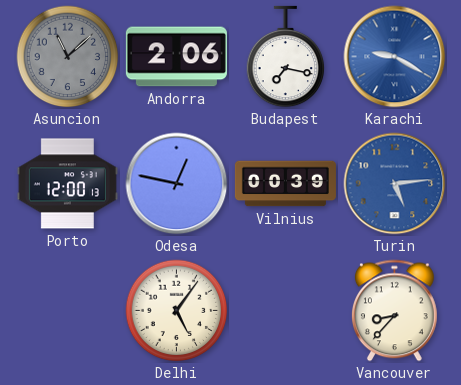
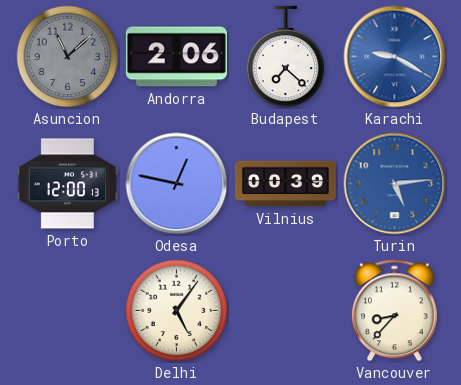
Budapest: 7:17 -> 7:22 (286, 57)
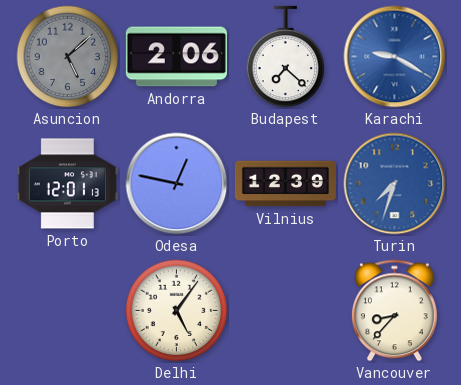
Asuncion: 11:08 -> 5:08 (68, 57)
Porto: 12:00 -> 12:01 (67, 184)
Vilnius: 00:39 -> 12:39 (285, 184)
Turin: 5:14 -> 7:33 (395, 184)
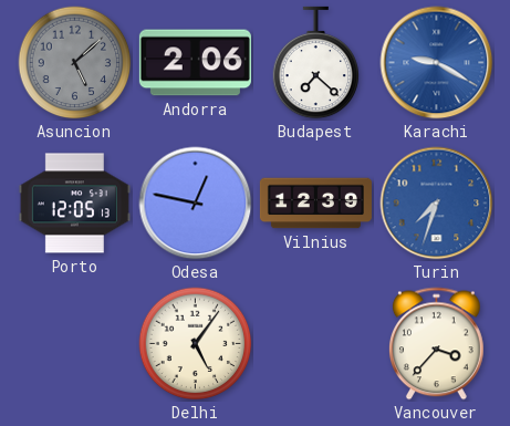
Porto: 12:01 -> 12:05 (74, 204)
Vancouver: 8:37 -> 3:37 (436, 344)
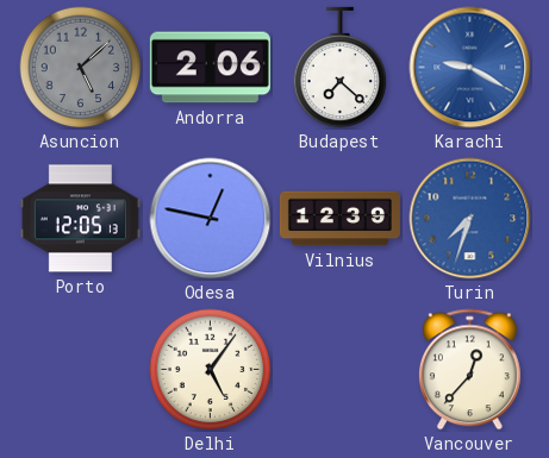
Vancouver: 3:37 -> 12:37 (469, 370)
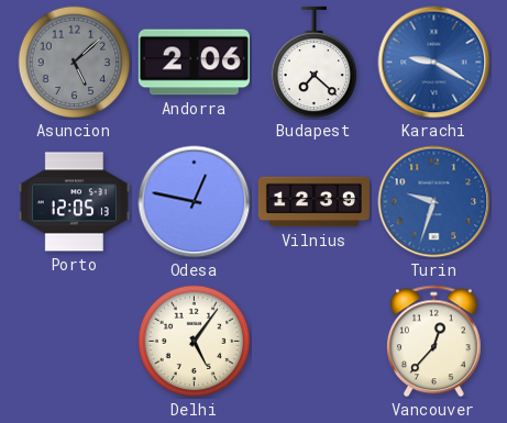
Turin: 7:33 -> 9:33 (434, 202)
